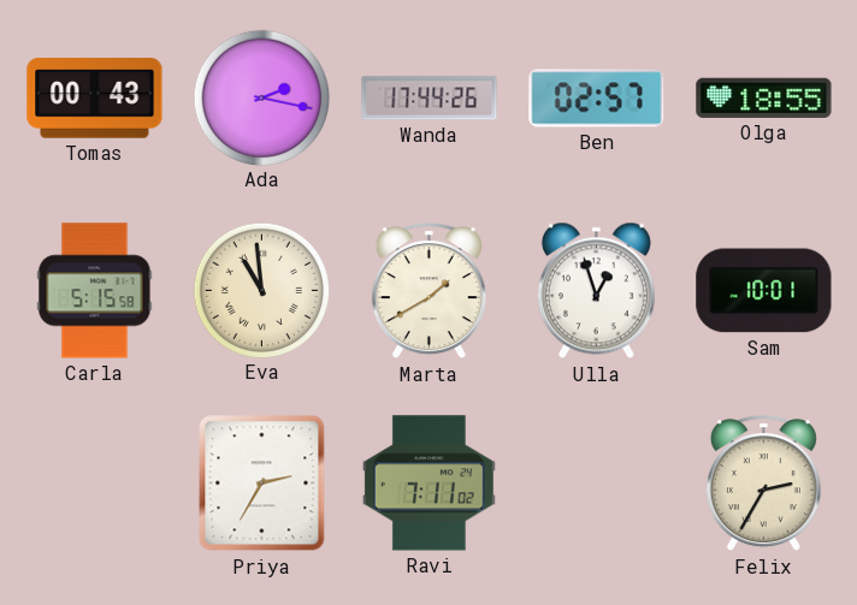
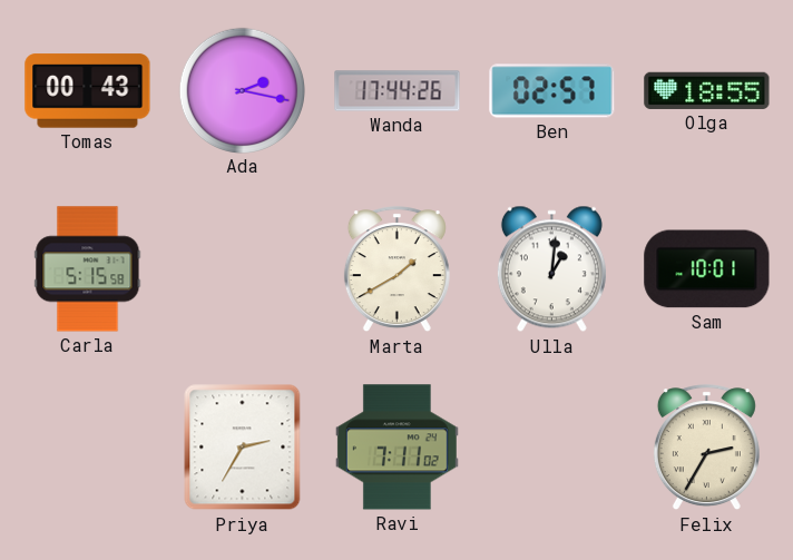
Eva: 10:59 -> none (261, 290)
Ulla: 12:57 -> 1:01 (551, 269)
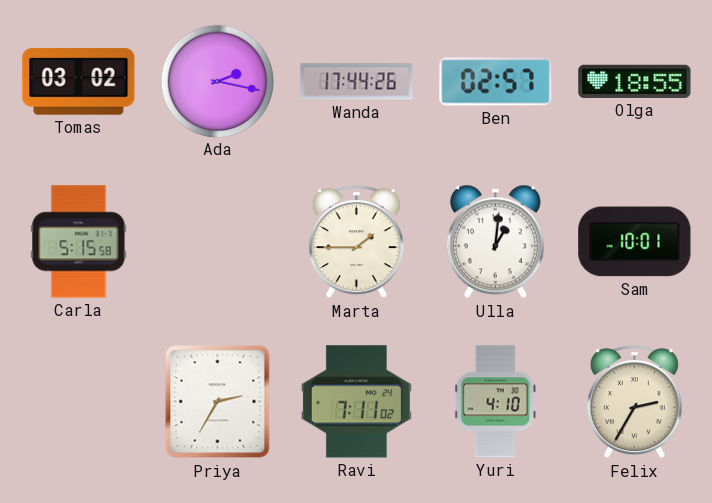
Tomas: 00:43 -> 03:02 (79, 82)
Marta: 1:40 -> 1:45 (356, 242)
Yuri: none -> 4:10 (496, 402)
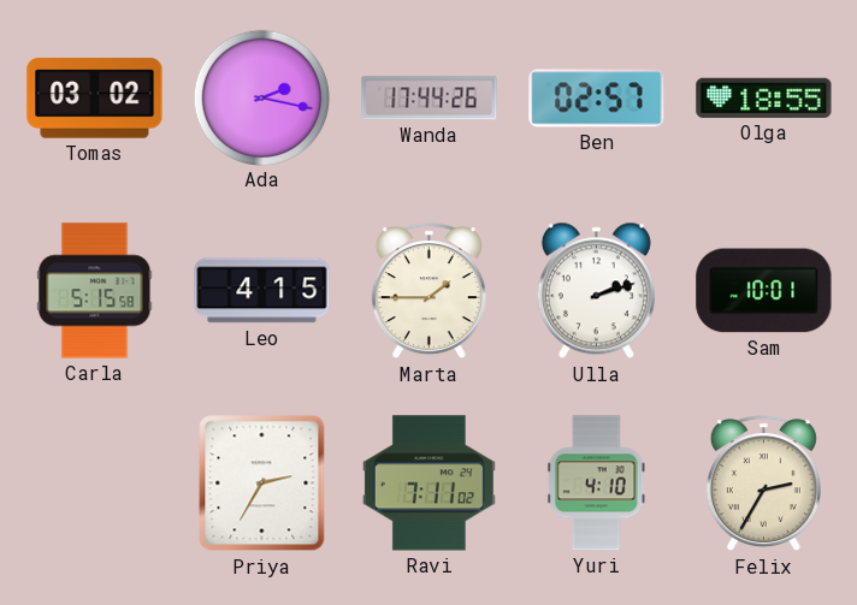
Leo: none -> 4:15 (262, 291)
Ulla: 1:01 -> 2:12 (596, 291)
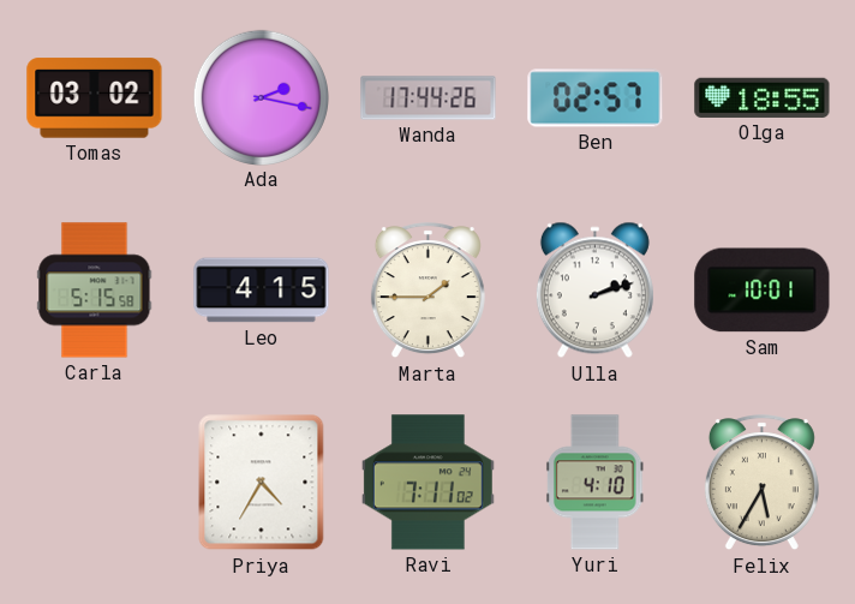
Priya: 2:35 -> 4:35 (262, 483)
Felix: 2:35 -> 5:35 (761, 483)
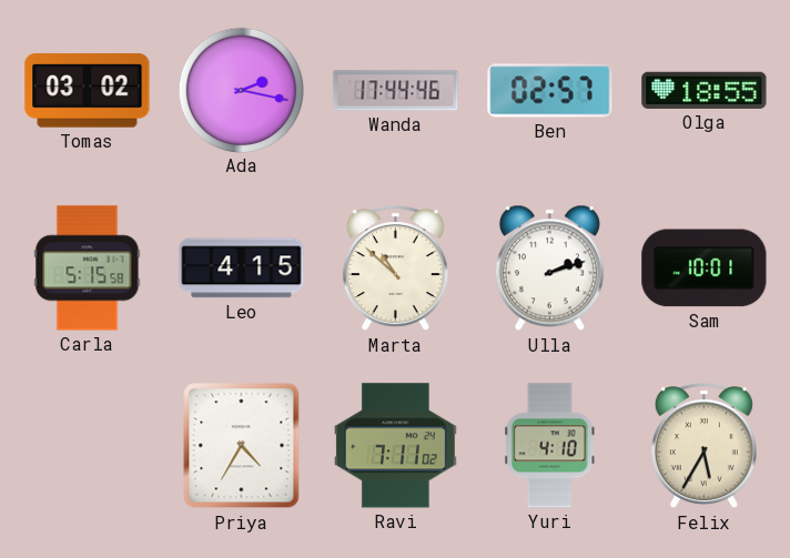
Wanda: 17:44:26 -> 17:44:46 (396, 91)
Marta: 1:45 -> 10:52 (395, 268)
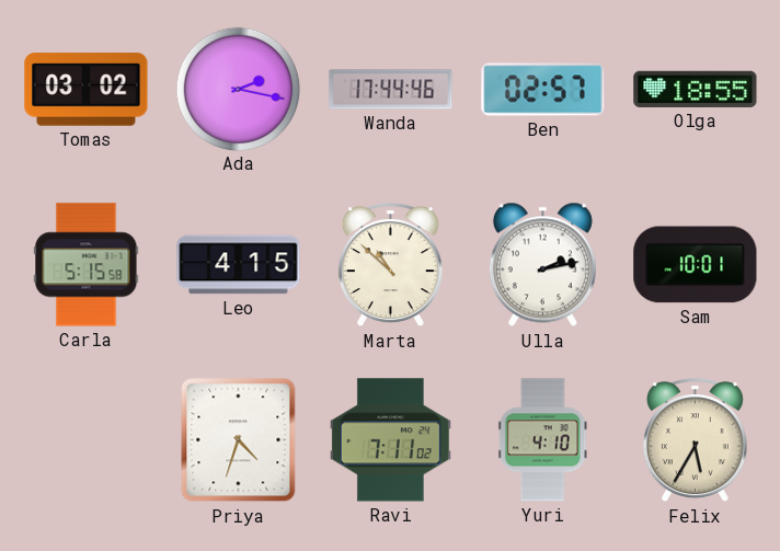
Ulla: 2:12 -> 2:13 (542, 265)
Priya: 4:35 -> 4:33 (239, 440)
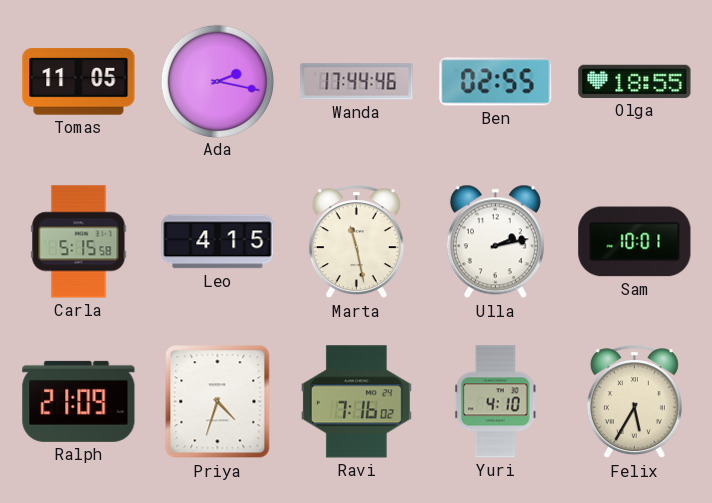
Tomas: 03:02 -> 11:05 (79, 82)
Ben: 02:57 -> 02:55 (496, 82)
Marta: 10:52 -> 11:28 (356, 242)
Ralph: none -> 21:09 (79, 401)
Ravi: 7:11 -> 7:16 (356, 402)
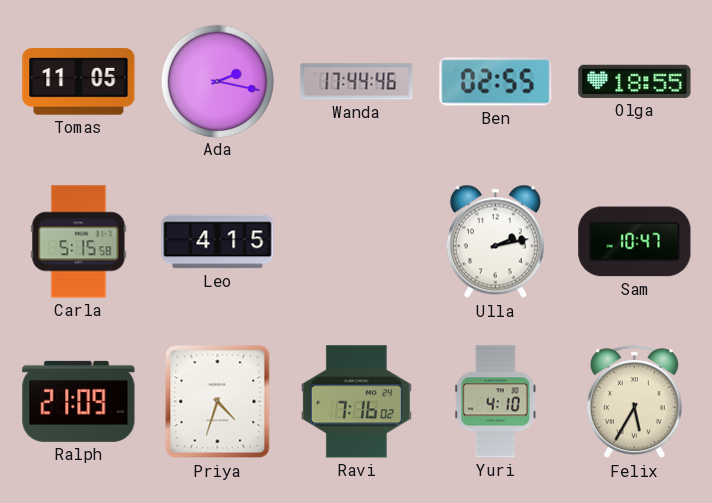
Marta: 11:28 -> none (356, 242)
Sam: 10:01 -> 10:47 (635, 242)
